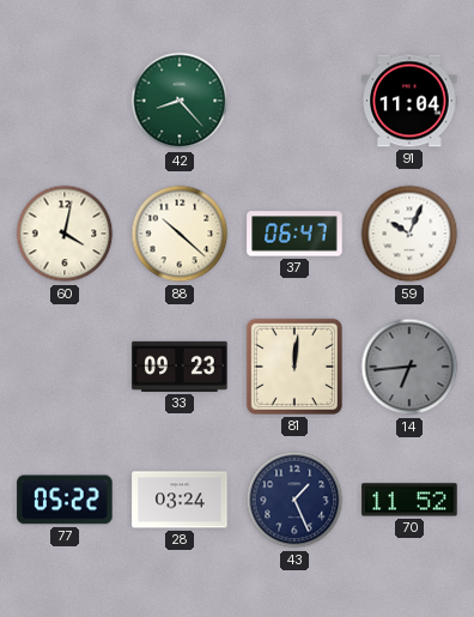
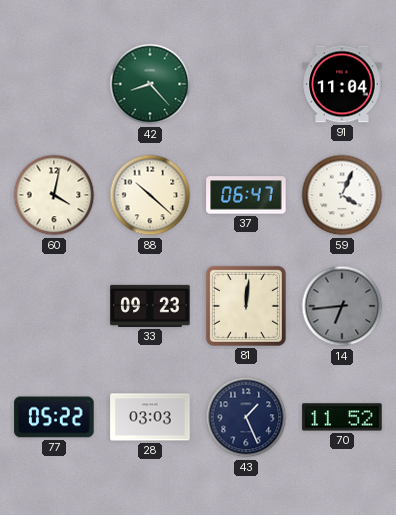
59: 10:04 -> 4:04 (342, 195)
28: 03:24 -> 03:03 (150, 417)
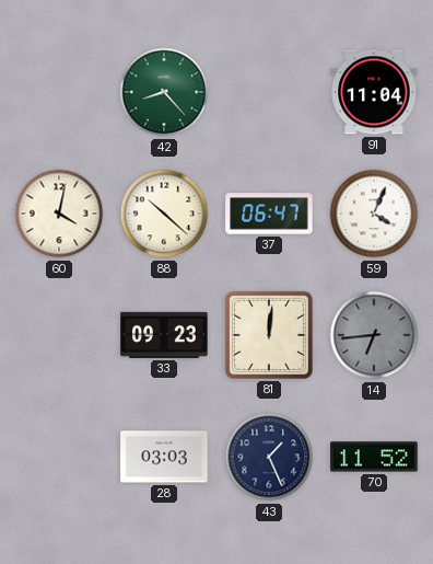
77: 05:22 -> none (54, 417)
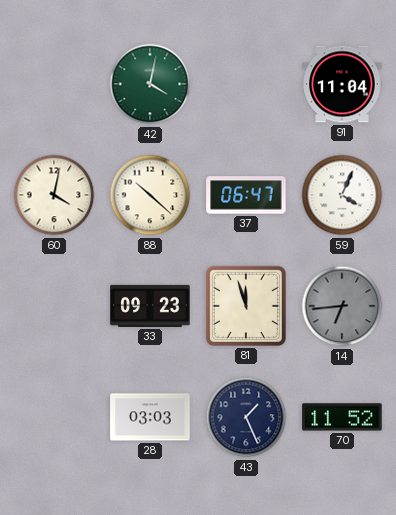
42: 8:23 -> 4:02 (150, 84)
81: 12:01 -> 11:57 (246, 306)
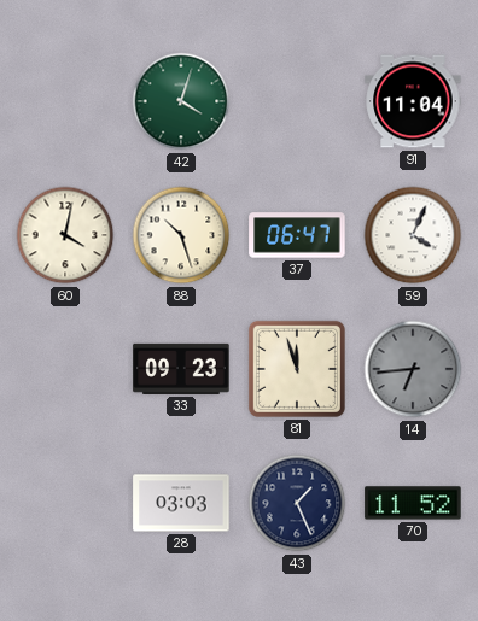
42: 4:02 -> 4:03 (181, 101)
88: 10:22 -> 10:27 (181, 235)
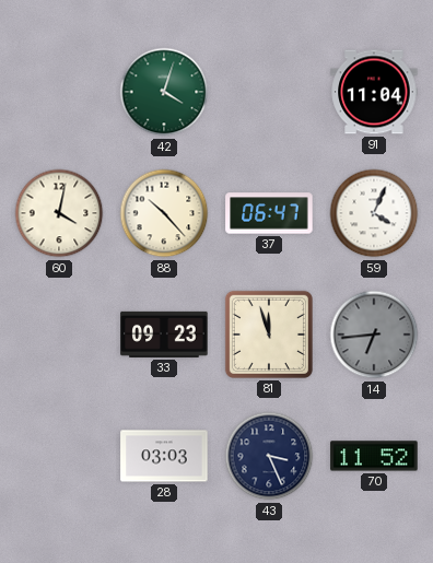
88: 10:27 -> 10:23 (164, 213)
43: 1:26 -> 3:26 (269, 456)
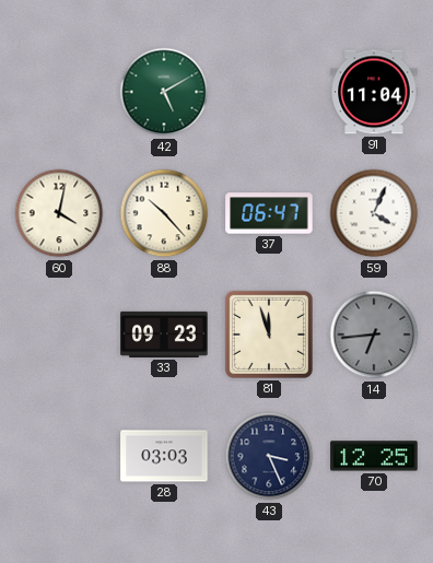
42: 4:03 -> 5:10 (164, 92)
70: 11:52 -> 12:25 (374, 456)
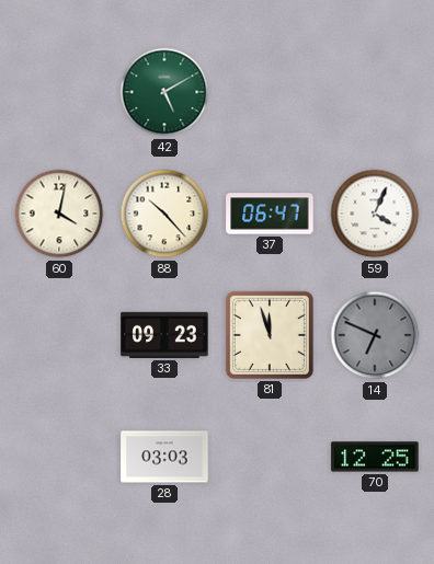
91: 11:04 -> none (374, 92)
14: 6:44 -> 6:49 (375, 335)
43: 3:26 -> none (269, 456)
